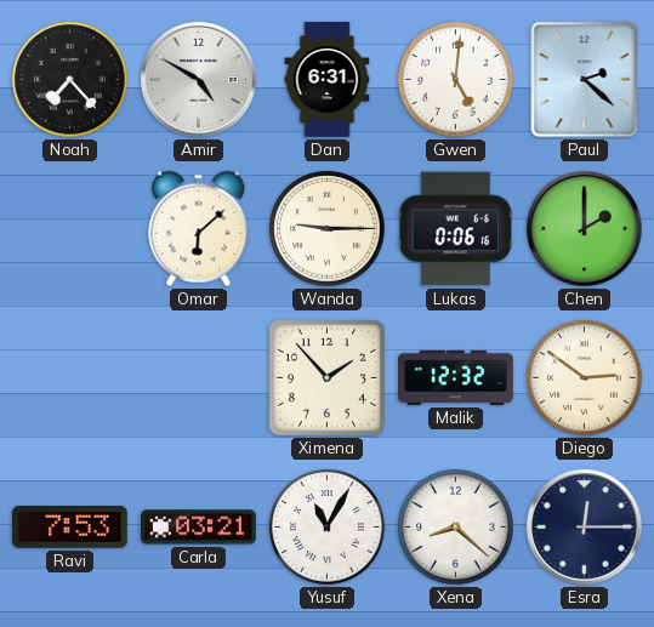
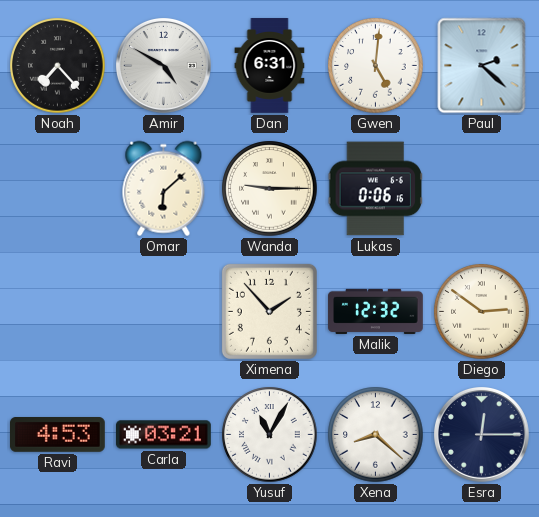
Chen: 2:00 -> none (585, 229)
Ravi: 7:53 -> 4:53 (58, 435)
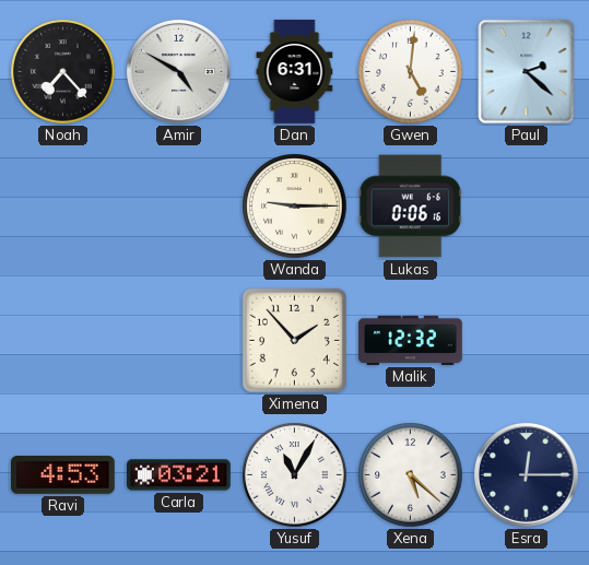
Omar: 6:08 -> none (164, 189)
Diego: 2:51 -> none (482, 312)
Xena: 8:22 -> 5:22 (411, 475)
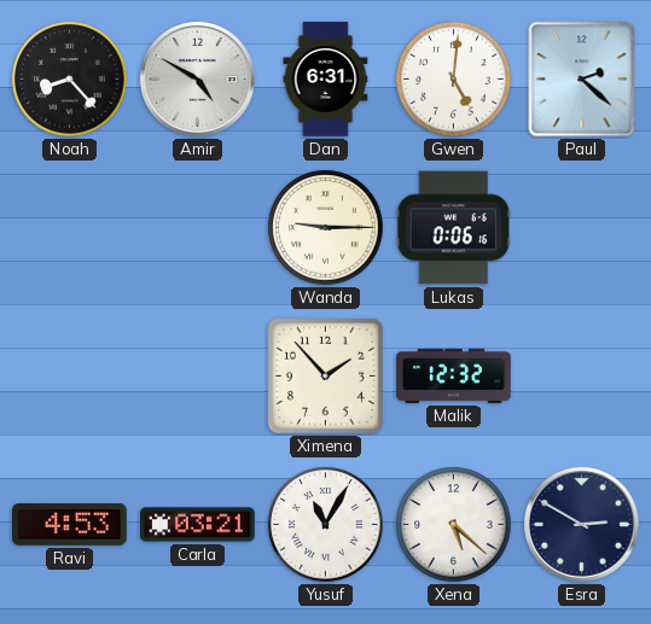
Noah: 7:23 -> 8:23 (70, 80)
Esra: 12:15 -> 2:50 (582, 525)
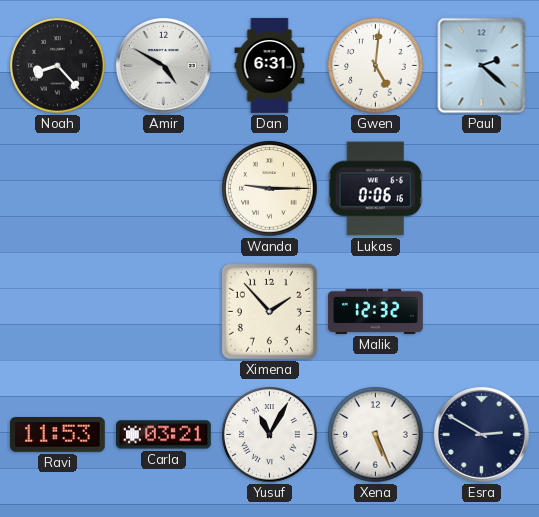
Ravi: 4:53 -> 11:53 (58, 435)
Xena: 5:22 -> 5:26 (376, 435)
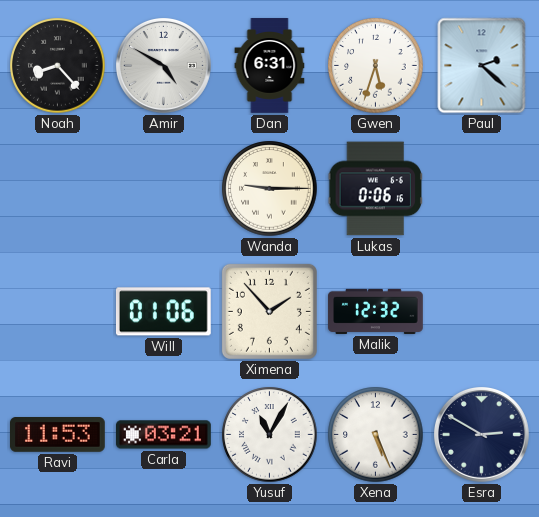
Gwen: 5:01 -> 5:33 (376, 66)
Will: none -> 01:06 (163, 312)
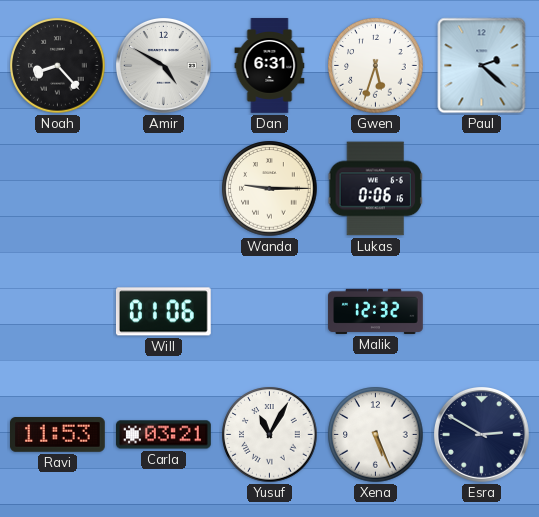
Ximena: 1:53 -> none (269, 311)
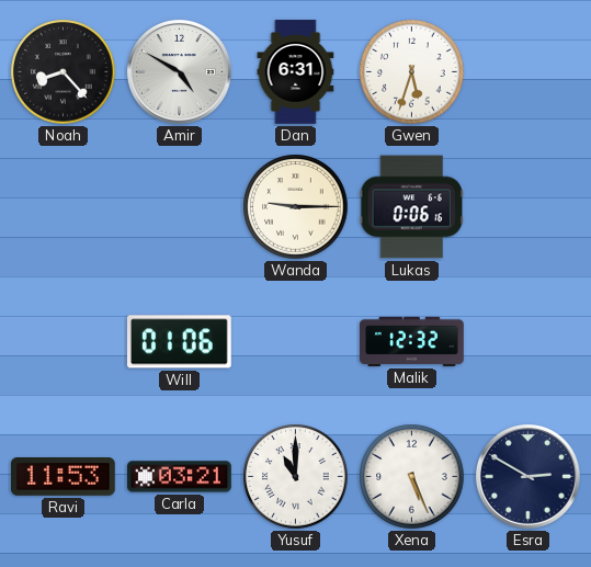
Paul: 2:22 -> none (482, 66)
Yusuf: 11:05 -> 11:00 (296, 477)
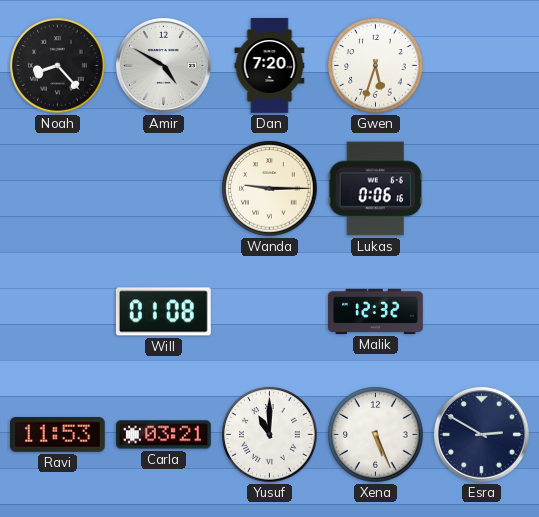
Dan: 6:31 -> 7:20 (270, 66)
Will: 01:06 -> 01:08 (163, 312)
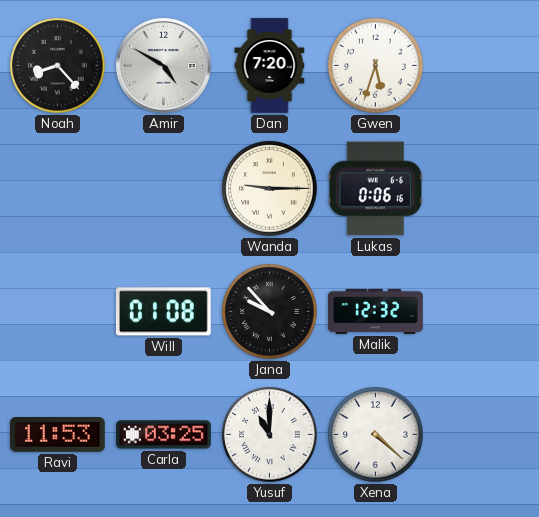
Jana: none -> 9:53 (270, 312)
Carla: 03:21 -> 03:25 (164, 435)
Xena: 5:26 -> 4:22 (376, 435)
Esra: 2:50 -> none (482, 435)
